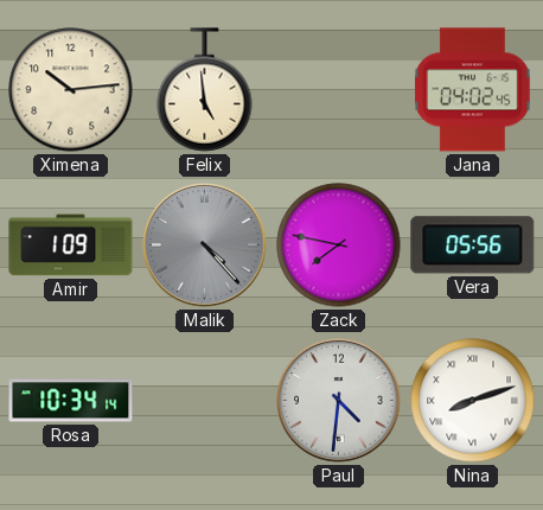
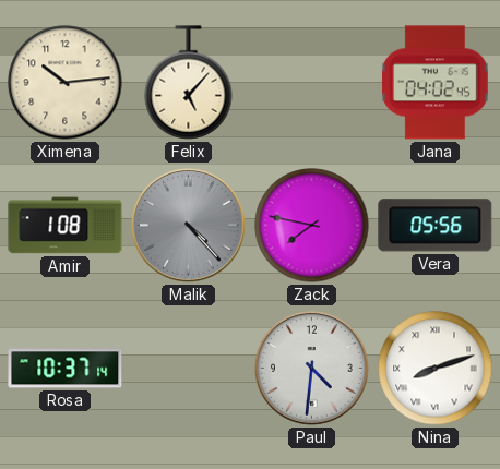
Felix: 4:59 -> 5:07 (189, 83)
Amir: 1:09 -> 1:08 (66, 226)
Rosa: 10:34 -> 10:37 (66, 369)
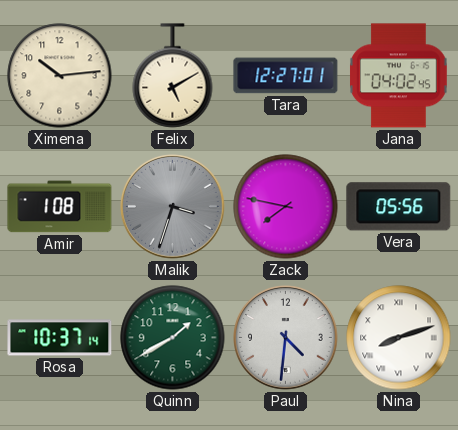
Felix: 5:07 -> 5:10 (173, 76)
Tara: none -> 12:27 (286, 76)
Malik: 4:23 -> 3:33 (173, 207)
Quinn: none -> 1:40 (173, 338)
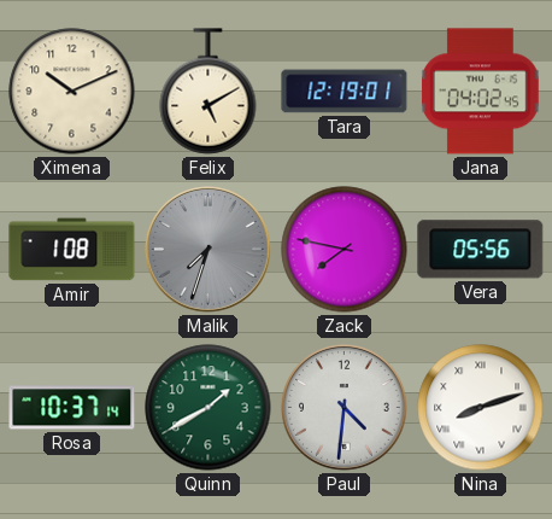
Ximena: 10:14 -> 10:11 (72, 92)
Tara: 12:27 -> 12:19 (345, 92)
Malik: 3:33 -> 7:33 (209, 250)
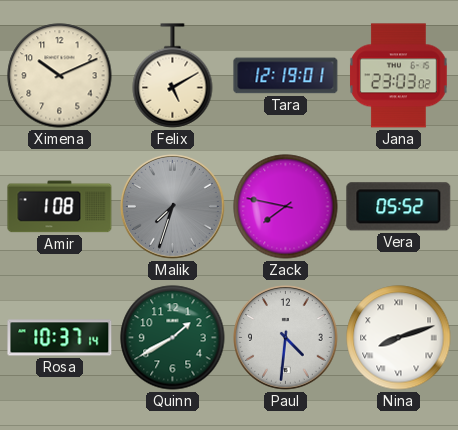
Jana: 04:02 -> 23:03 (399, 76)
Vera: 05:56 -> 05:52 (399, 207)
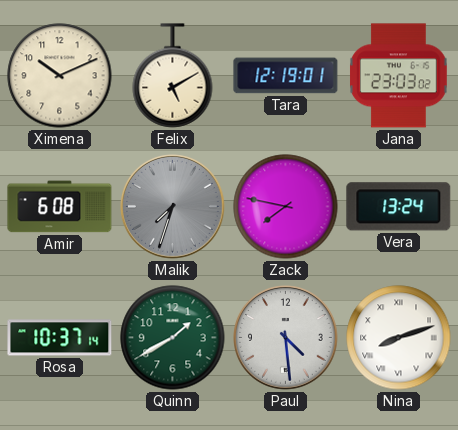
Amir: 1:08 -> 6:08 (60, 207)
Vera: 05:52 -> 13:24 (399, 207)
Paul: 4:31 -> 4:29 (286, 338)
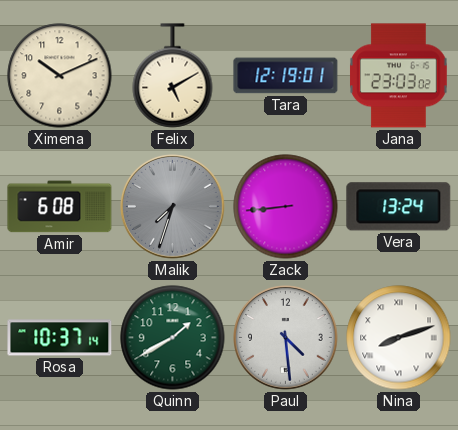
Zack: 7:47 -> 8:44 (286, 207)
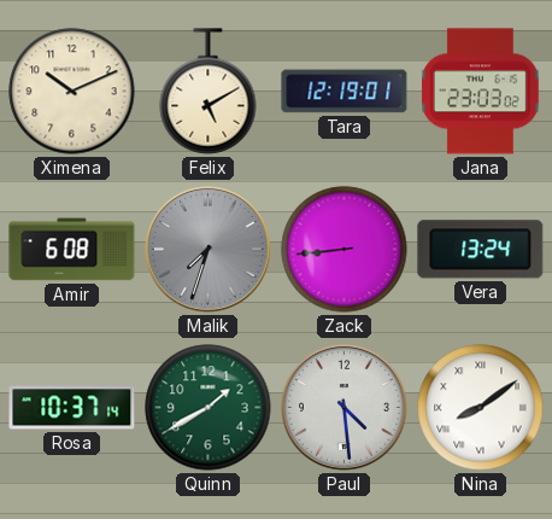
Nina: 8:12 -> 8:09 (481, 408)
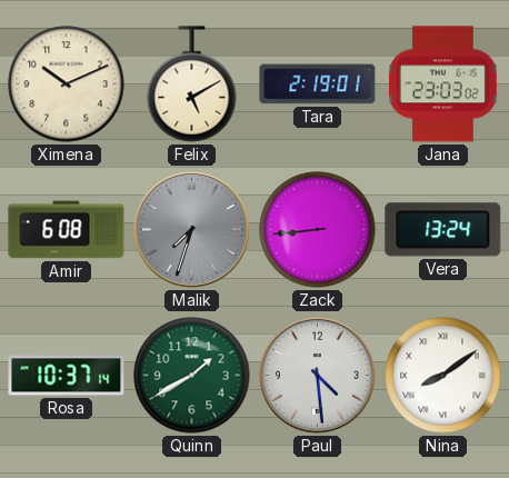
Tara: 12:19 -> 2:19 (318, 84)
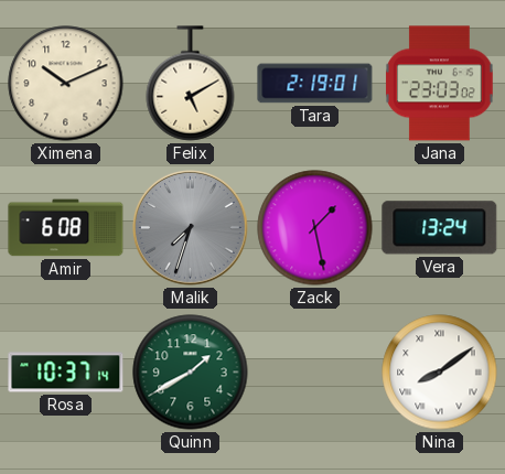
Zack: 8:44 -> 1:28 (315, 228)
Paul: 4:29 -> none (318, 376)
